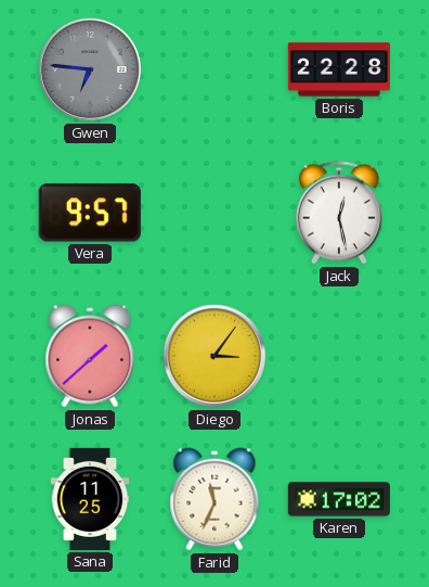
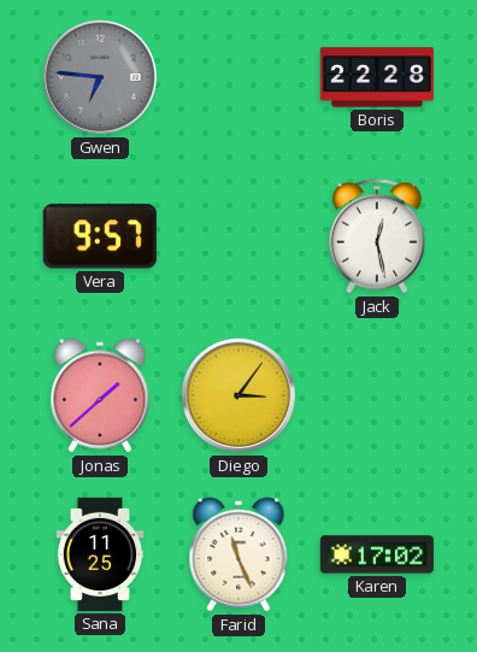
Farid: 11:34 -> 11:26 (238, 554)
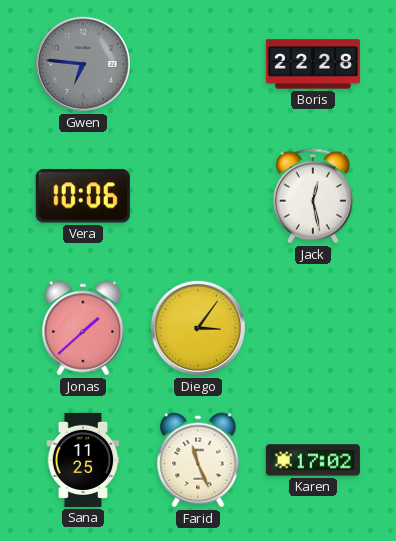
Vera: 9:57 -> 10:06 (83, 196)
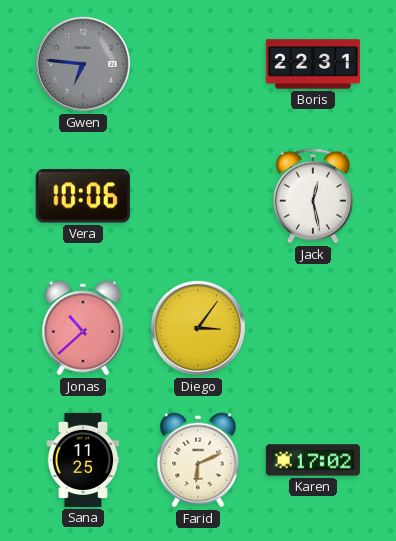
Boris: 22:28 -> 22:31 (313, 64)
Jonas: 1:38 -> 10:38 (83, 328)
Farid: 11:26 -> 6:11 (198, 460)
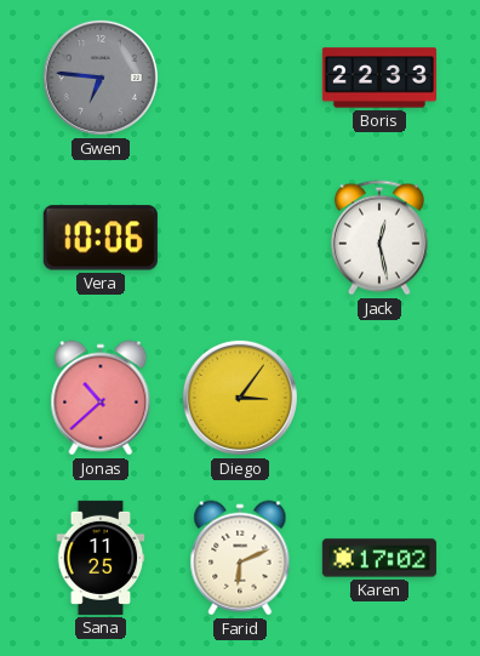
Boris: 22:31 -> 22:33 (379, 78)
